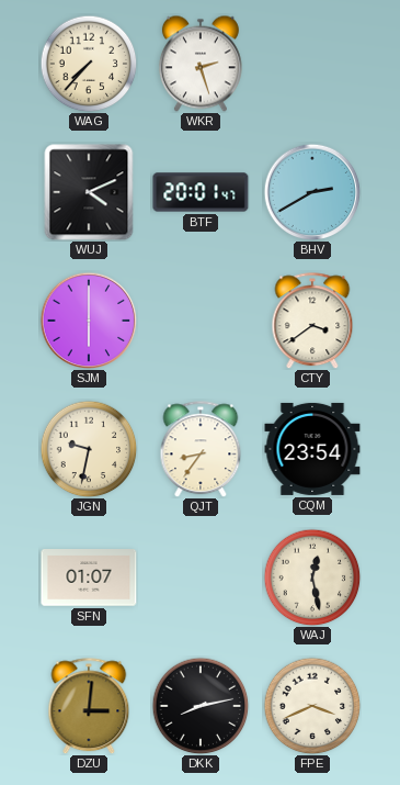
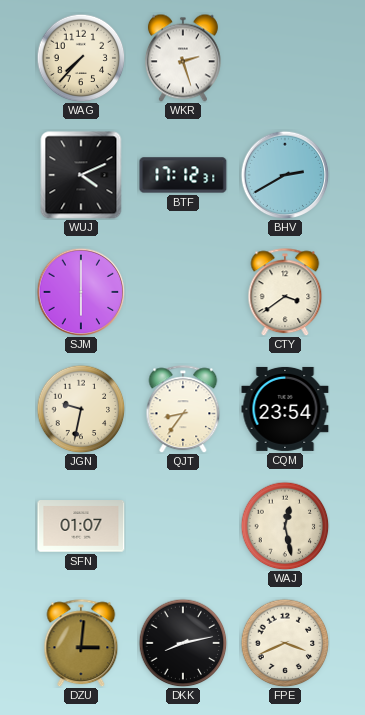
BTF: 20:01 -> 17:12 (183, 175)
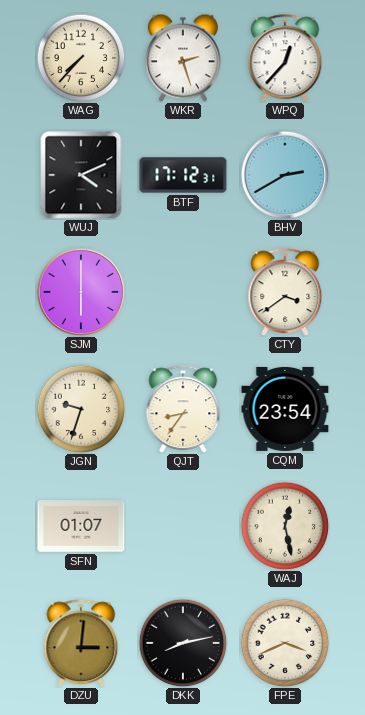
WPQ: none -> 12:37 (285, 58)
JGN: 9:32 -> 9:33 (81, 409)
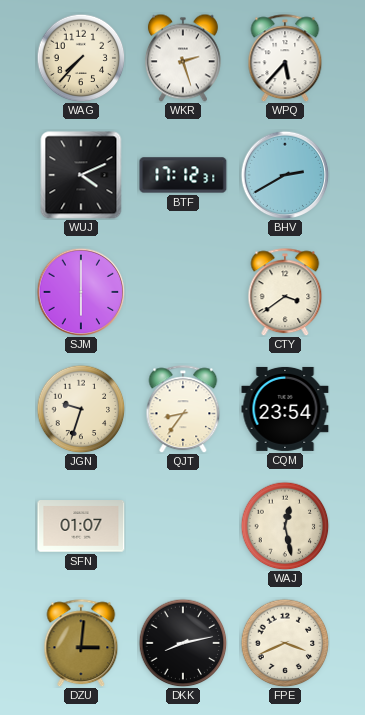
WPQ: 12:37 -> 5:37 (285, 58)
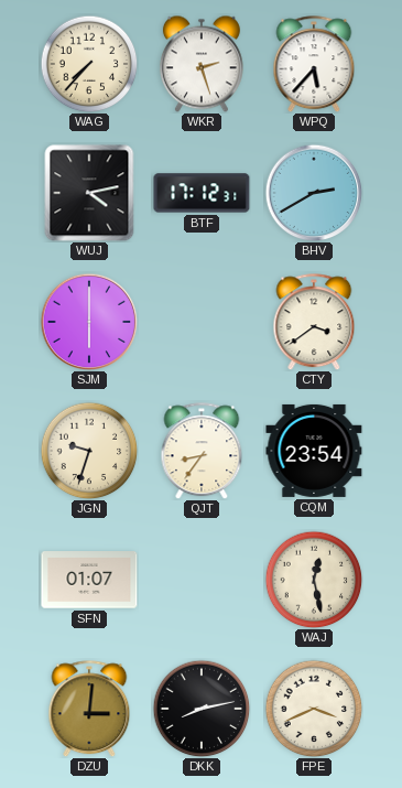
WUJ: 4:11 -> 4:13 (89, 193)
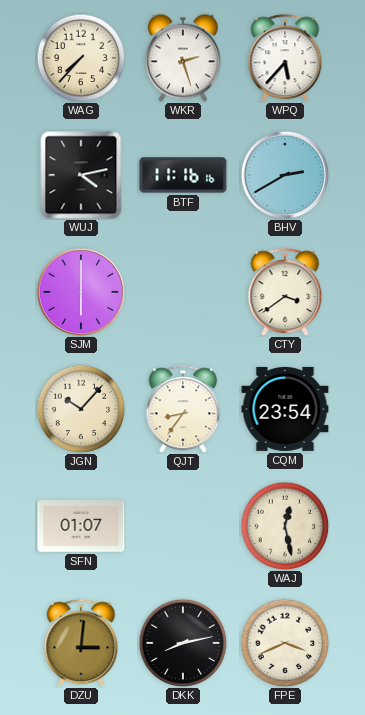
BTF: 17:12 -> 11:16 (183, 175)
JGN: 9:33 -> 10:07 (81, 409)
